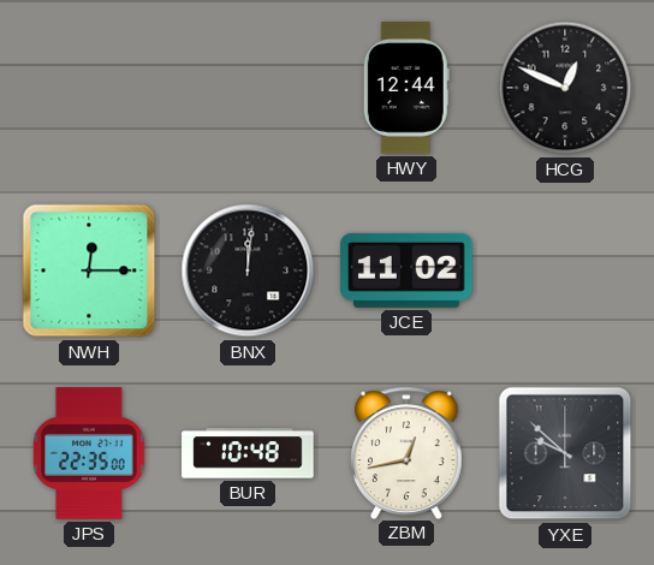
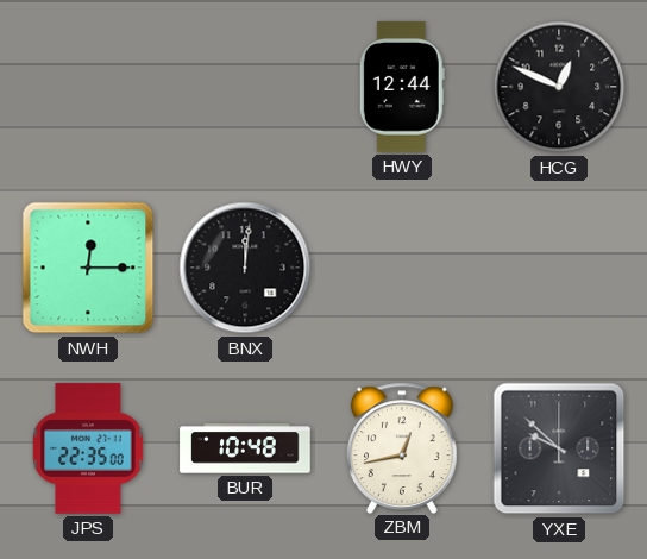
JCE: 11:02 -> none (406, 270)
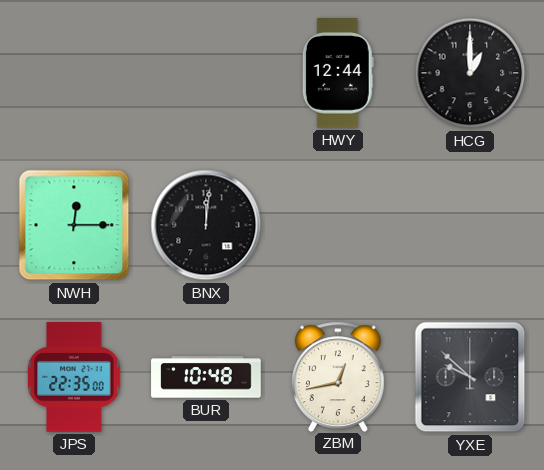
HCG: 12:49 -> 1:00 (470, 73)
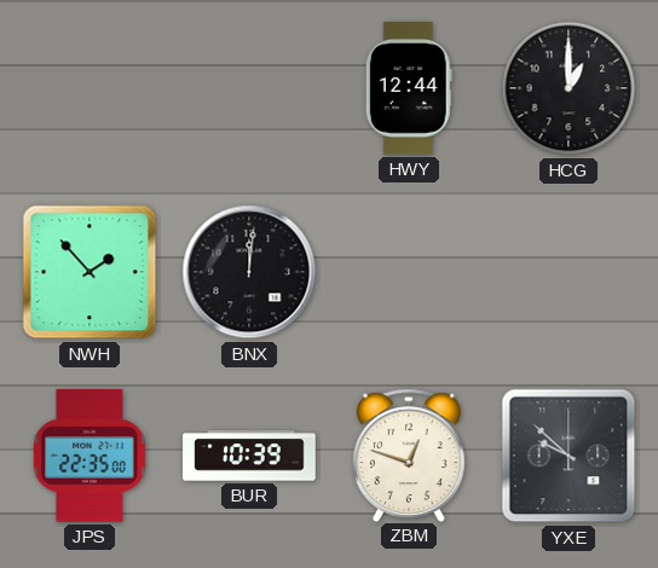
NWH: 12:15 -> 1:53 (90, 272)
BUR: 10:48 -> 10:39 (249, 456)
ZBM: 12:43 -> 12:48 (409, 454)
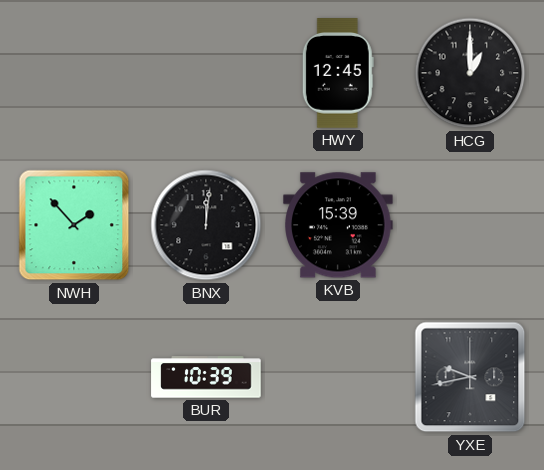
HWY: 12:44 -> 12:45 (338, 73)
KVB: none -> 15:39 (338, 225)
JPS: 22:35 -> none (90, 456)
ZBM: 12:48 -> none (409, 454)
YXE: 9:52 -> 9:43 (470, 377)
